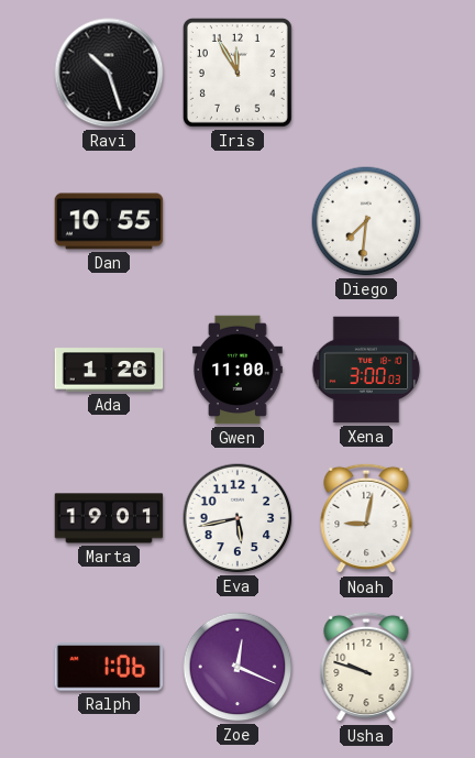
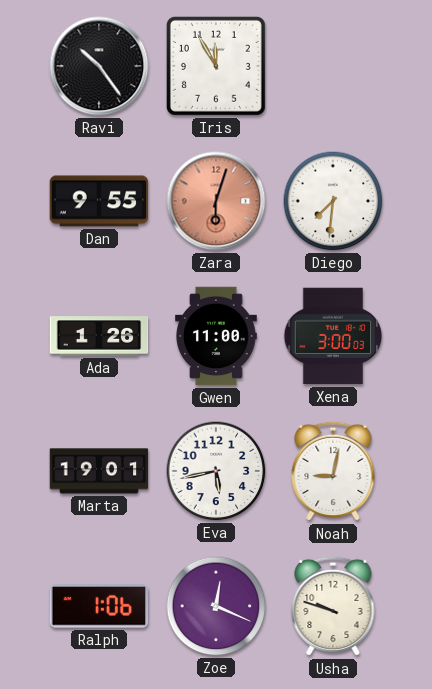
Ravi: 10:27 -> 10:24 (99, 66)
Dan: 10:55 -> 9:55 (99, 201)
Zara: none -> 6:03 (216, 201)
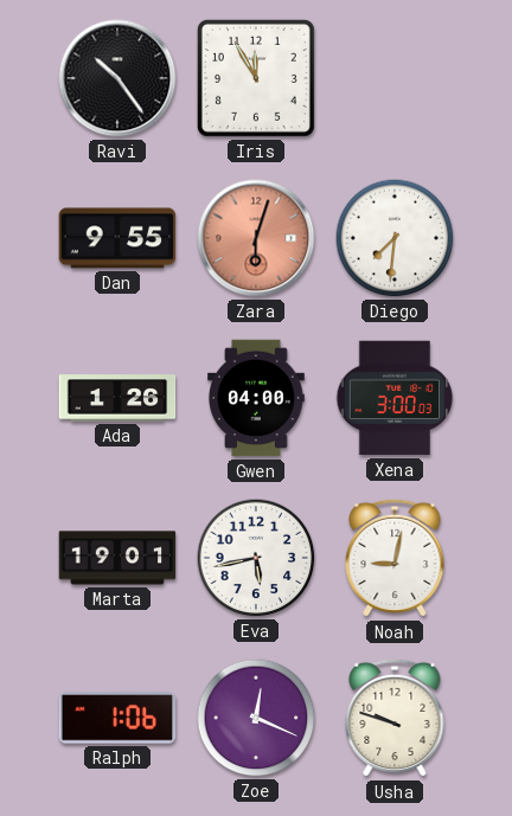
Gwen: 11:00 -> 04:00 (256, 398)
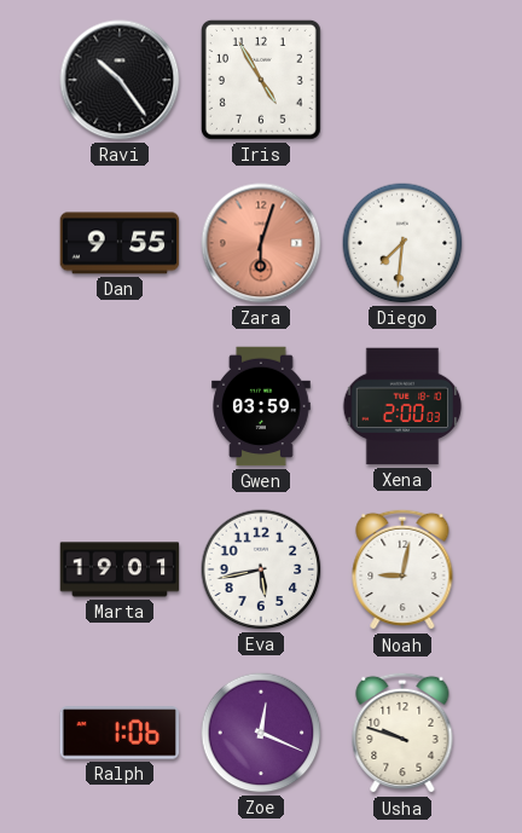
Iris: 11:55 -> 4:55 (261, 80)
Ada: 1:26 -> none (117, 398)
Gwen: 04:00 -> 03:59 (261, 406)
Xena: 3:00 -> 2:00 (402, 406)
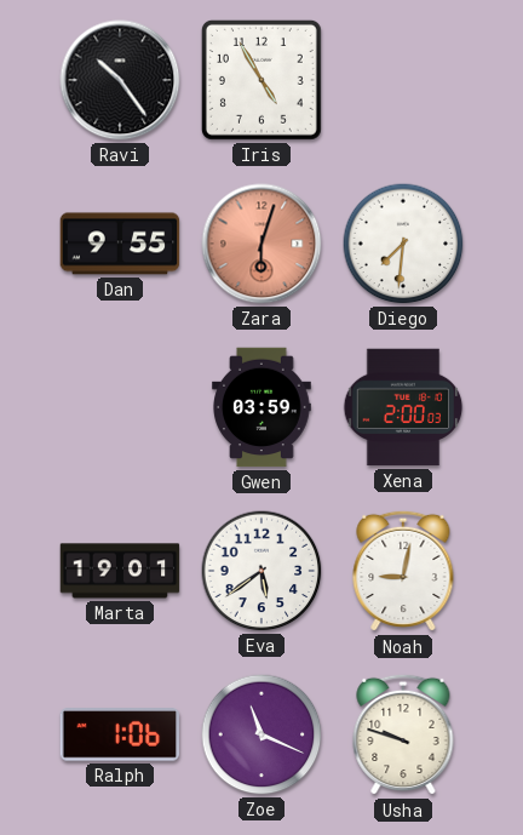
Eva: 5:43 -> 5:39 (261, 571)
Zoe: 12:19 -> 11:19 (261, 734)
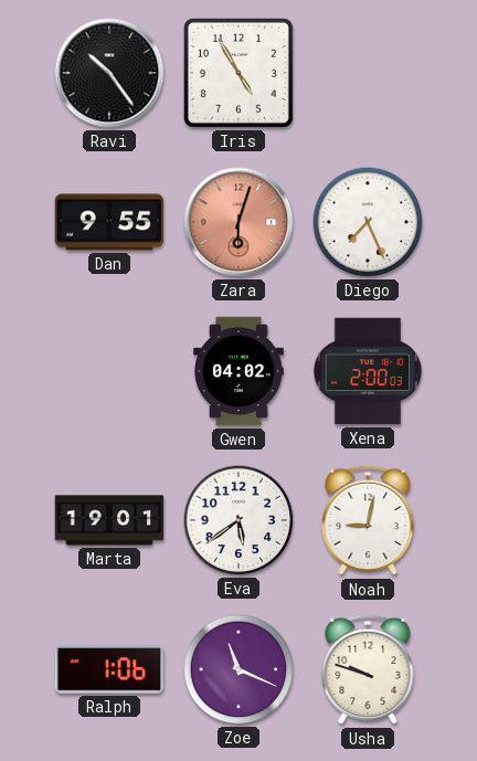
Diego: 7:31 -> 7:26 (368, 222)
Gwen: 03:59 -> 04:02 (239, 371)
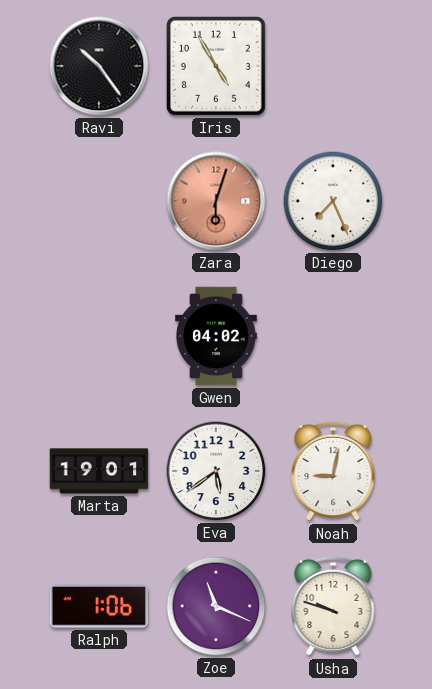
Dan: 9:55 -> none (109, 222)
Xena: 2:00 -> none (368, 371)
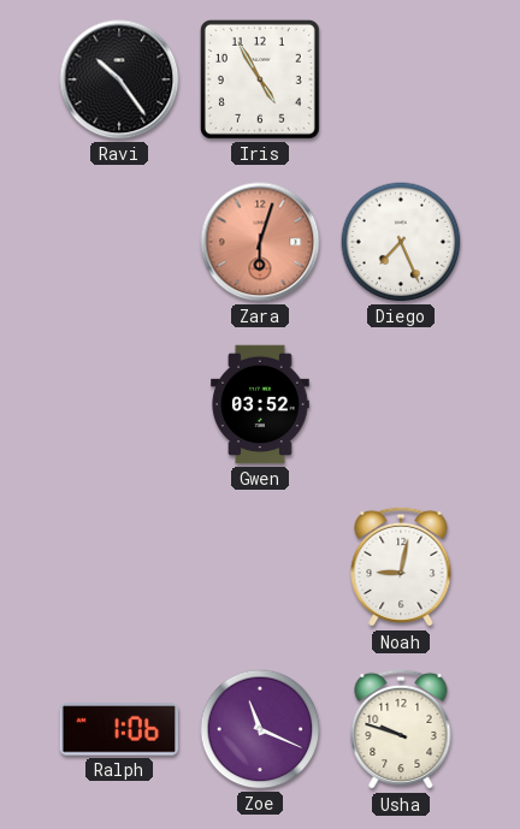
Gwen: 04:02 -> 03:52 (260, 404)
Marta: 19:01 -> none (99, 471)
Eva: 5:39 -> none (216, 471)
